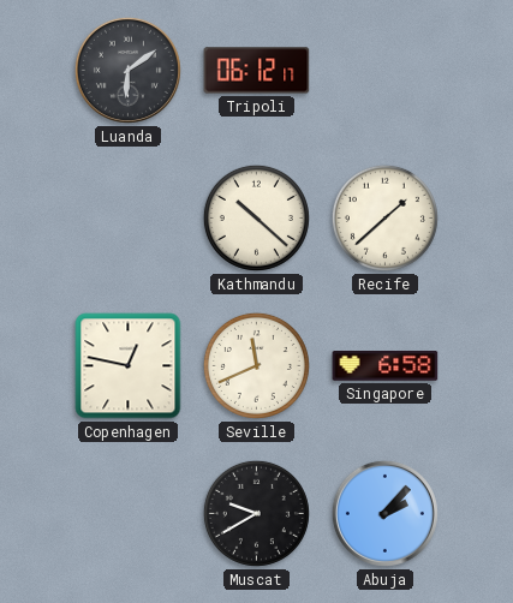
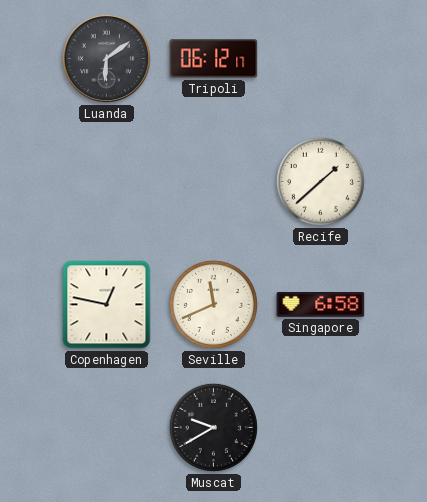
Kathmandu: 10:22 -> none (256, 217)
Abuja: 2:07 -> none (384, 513)
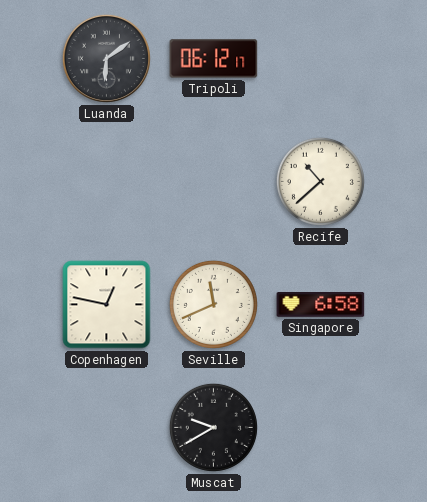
Recife: 1:38 -> 10:38 (320, 181)
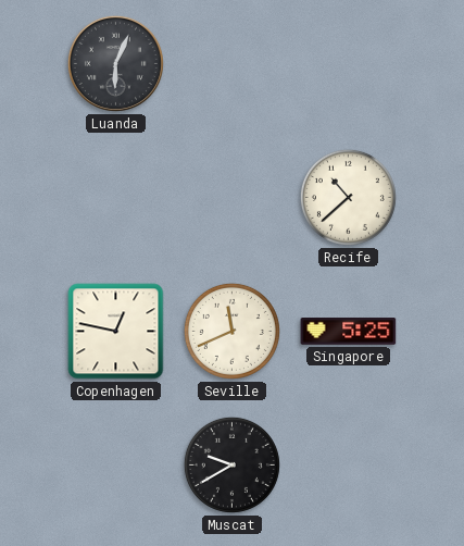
Luanda: 6:09 -> 6:04 (115, 63)
Tripoli: 06:12 -> none (214, 59)
Singapore: 6:58 -> 5:25 (349, 332)
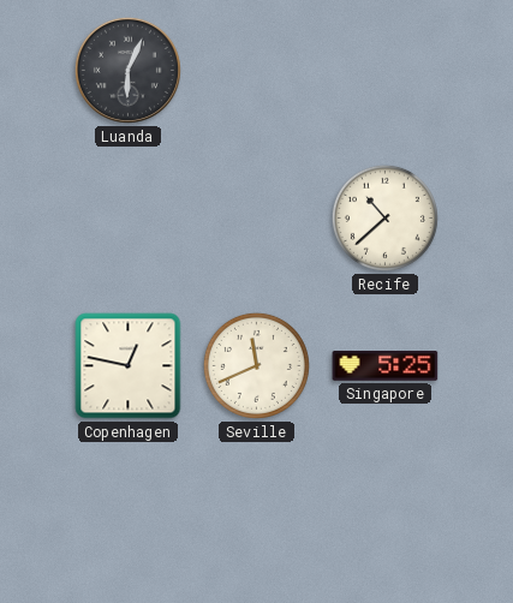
Muscat: 9:40 -> none (231, 464)
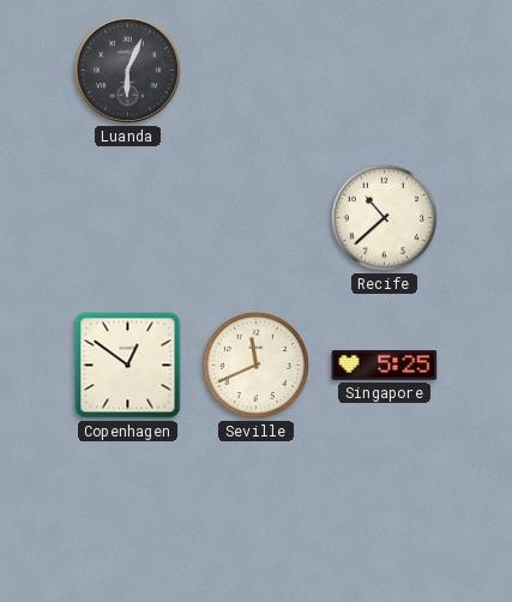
Copenhagen: 12:47 -> 12:51 (128, 366)
